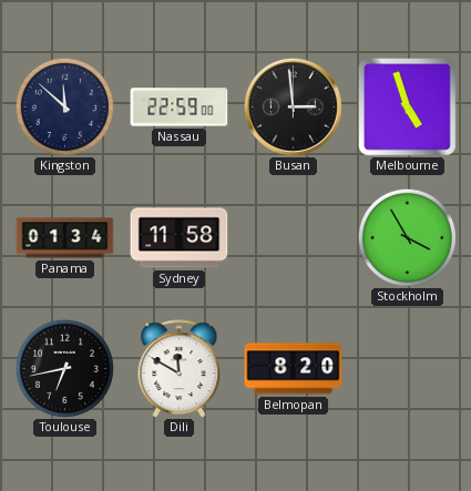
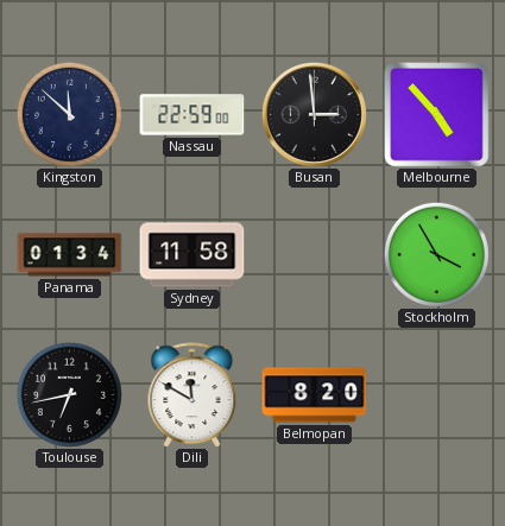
Melbourne: 4:57 -> 4:53 (437, 115)
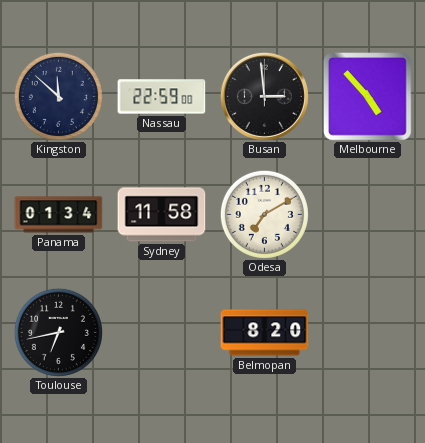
Odesa: none -> 7:10 (264, 214)
Stockholm: 3:55 -> none (436, 254)
Dili: 11:50 -> none (192, 395)
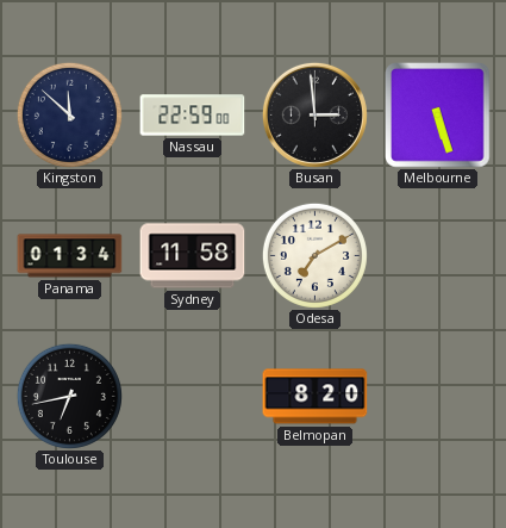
Melbourne: 4:53 -> 5:27 (438, 116)
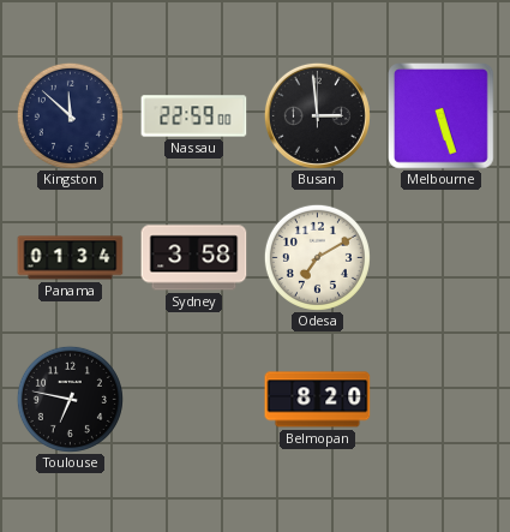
Sydney: 11:58 -> 3:58 (194, 258)
Toulouse: 6:43 -> 6:47 (70, 399)
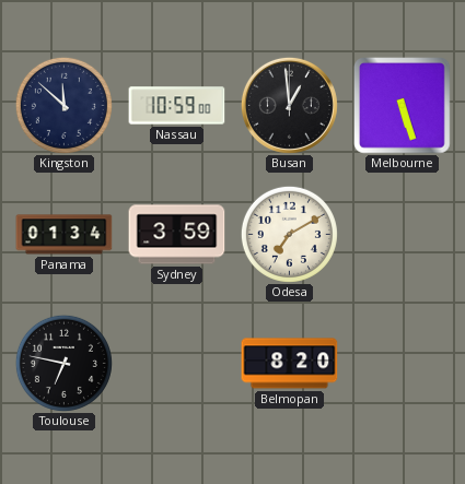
Nassau: 22:59 -> 10:59 (177, 106)
Busan: 2:59 -> 12:59 (289, 105)
Sydney: 3:58 -> 3:59 (177, 235)
